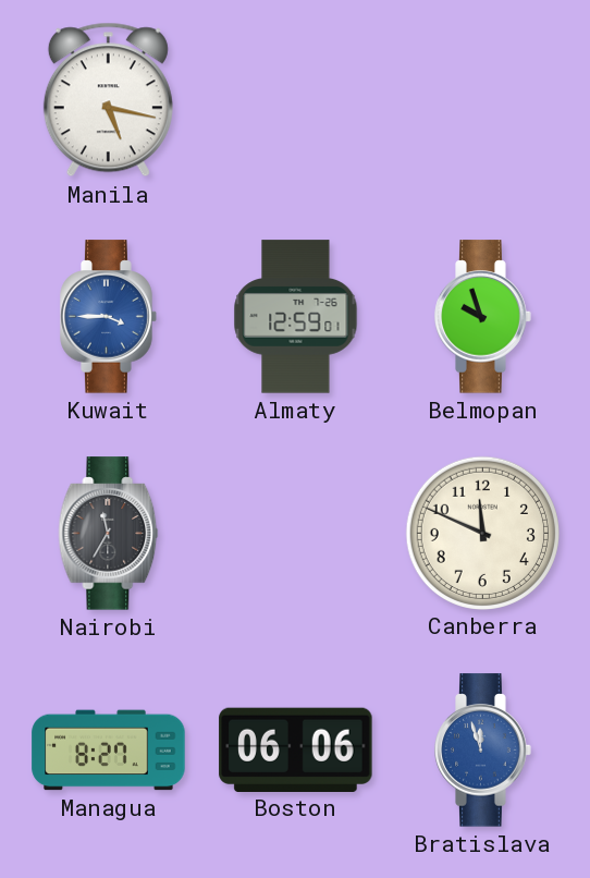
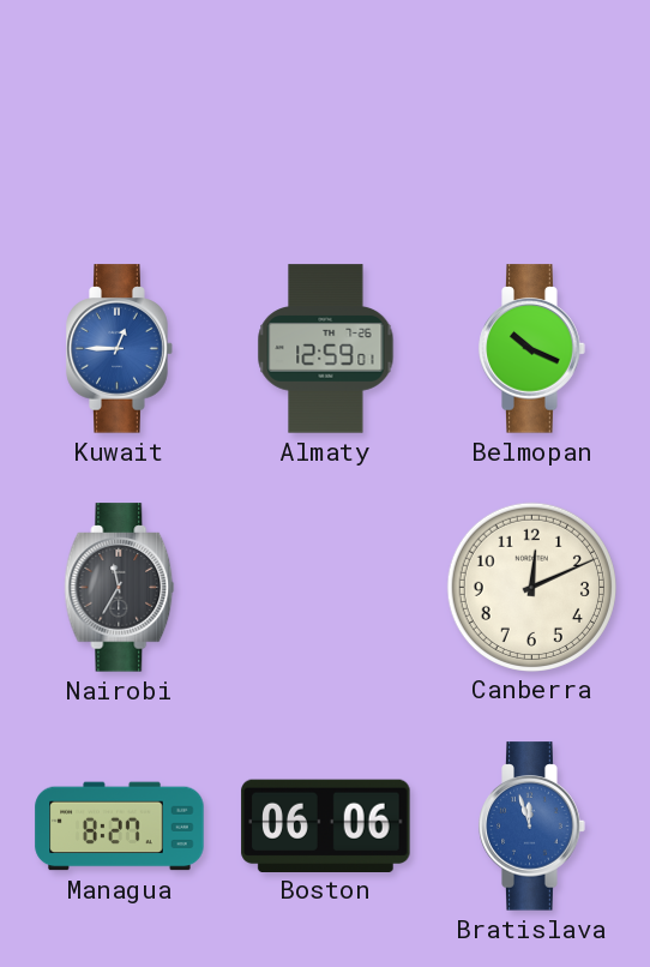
Manila: 5:17 -> none (108, 100)
Kuwait: 3:45 -> 12:45 (120, 349)
Belmopan: 9:57 -> 10:19 (532, 349)
Canberra: 11:49 -> 12:11 (531, 587)
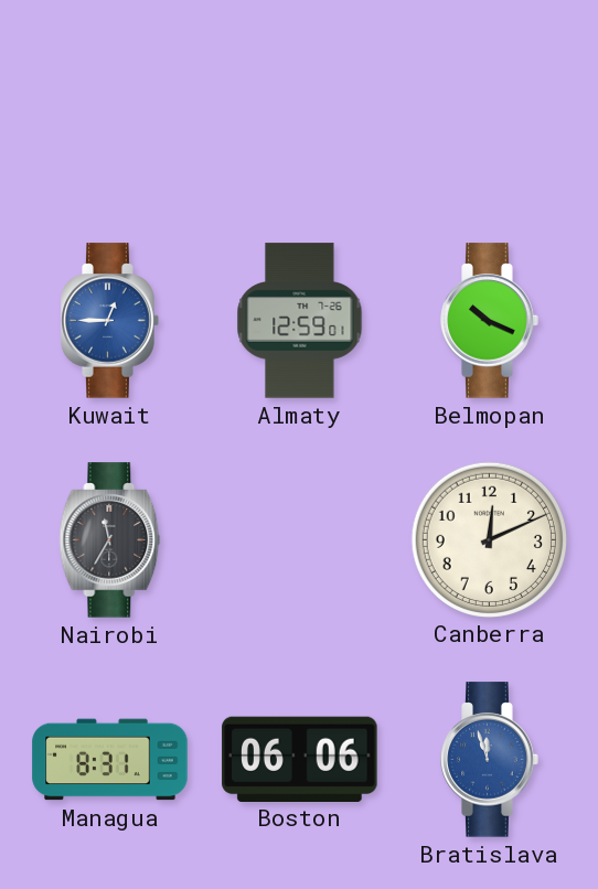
Managua: 8:27 -> 8:31 (110, 760)
